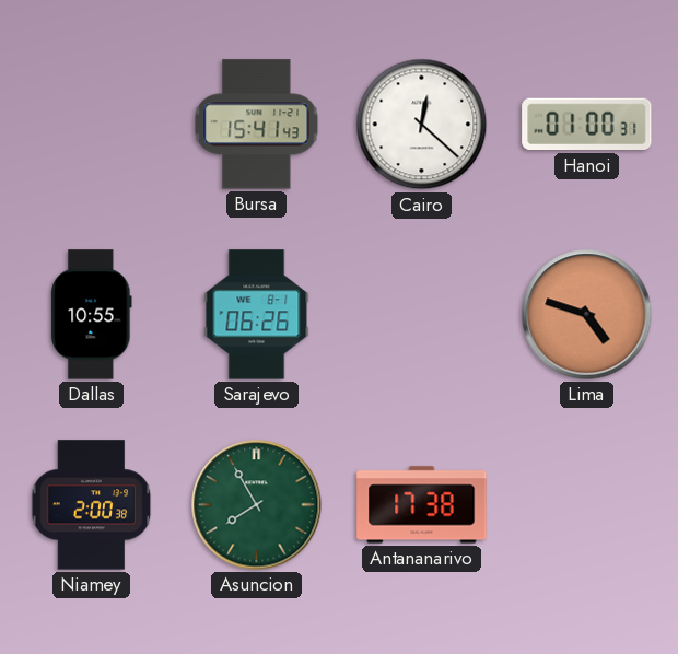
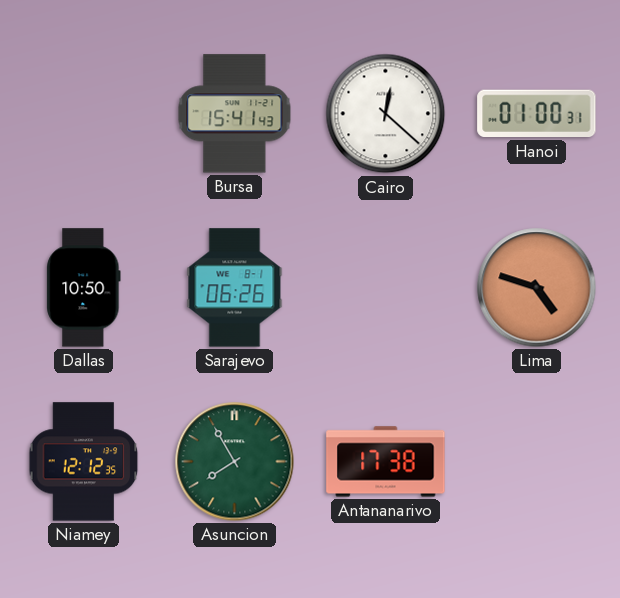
Dallas: 10:55 -> 10:50 (84, 288)
Niamey: 2:00 -> 12:12 (84, 462)
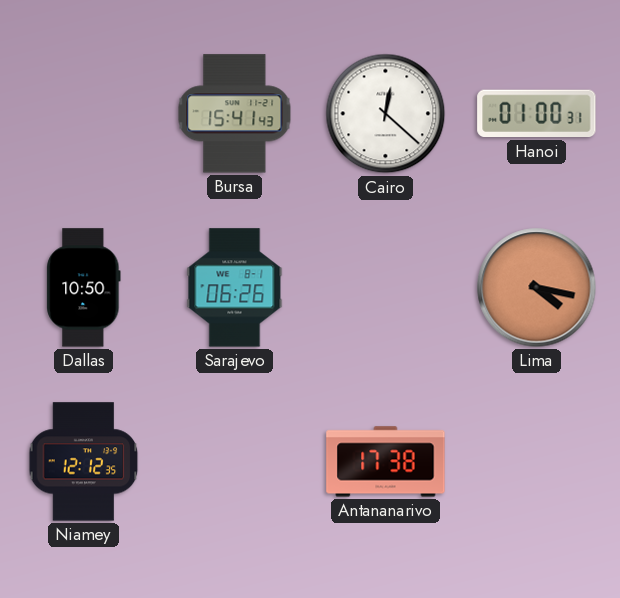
Lima: 4:48 -> 4:17 (537, 288)
Asuncion: 7:55 -> none (235, 462)
